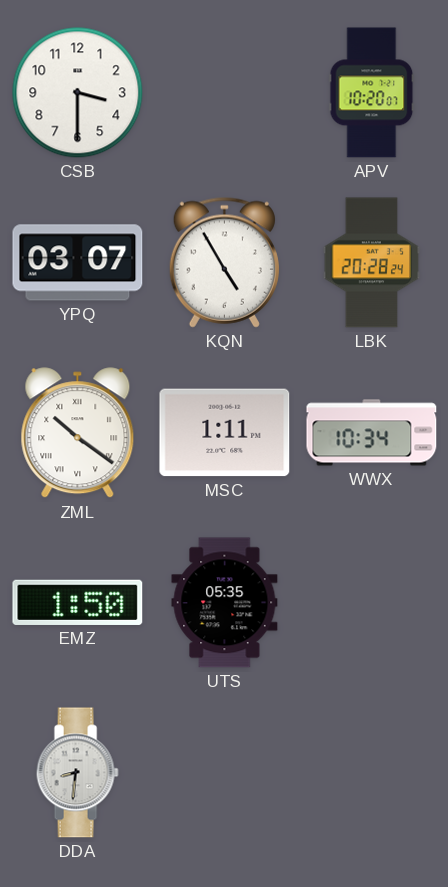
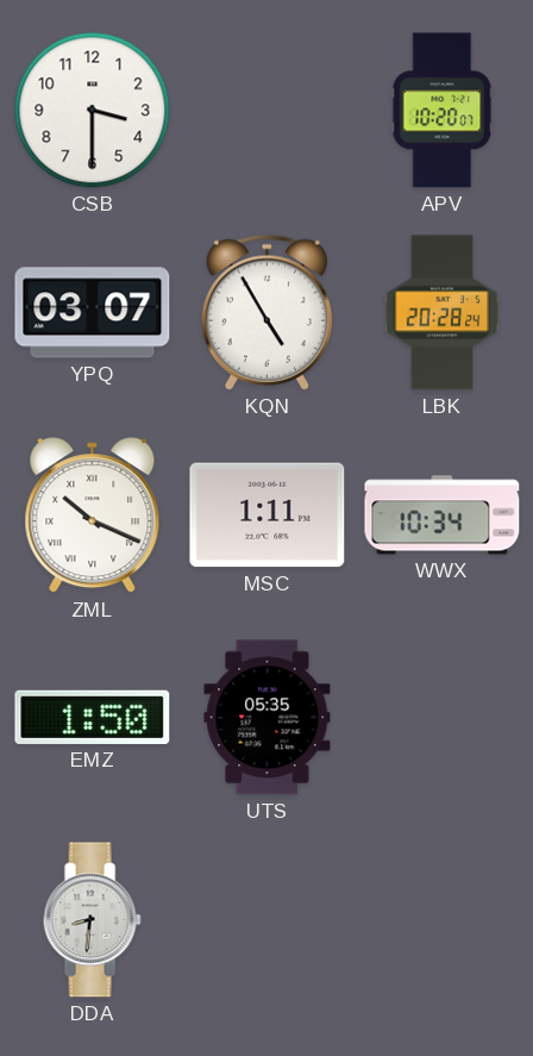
ZML: 10:21 -> 10:19 (93, 515)
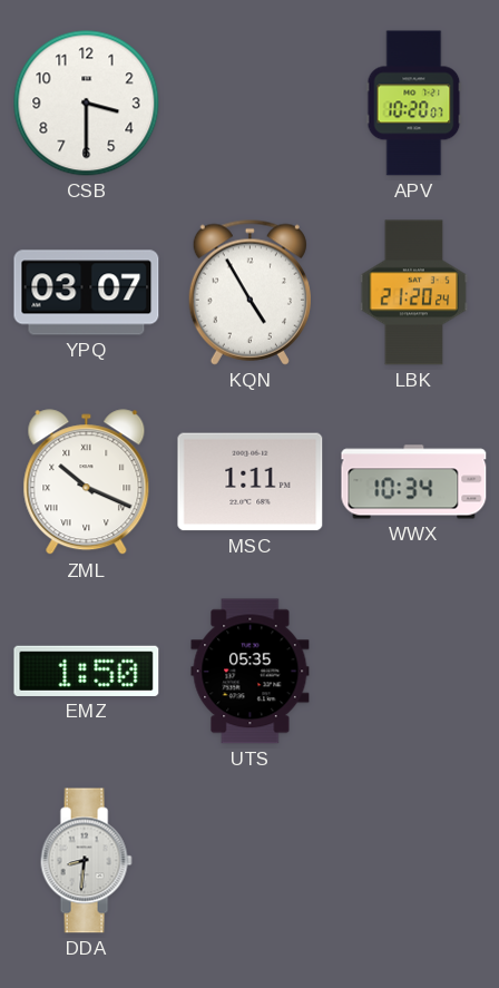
LBK: 20:28 -> 21:20 (414, 293)
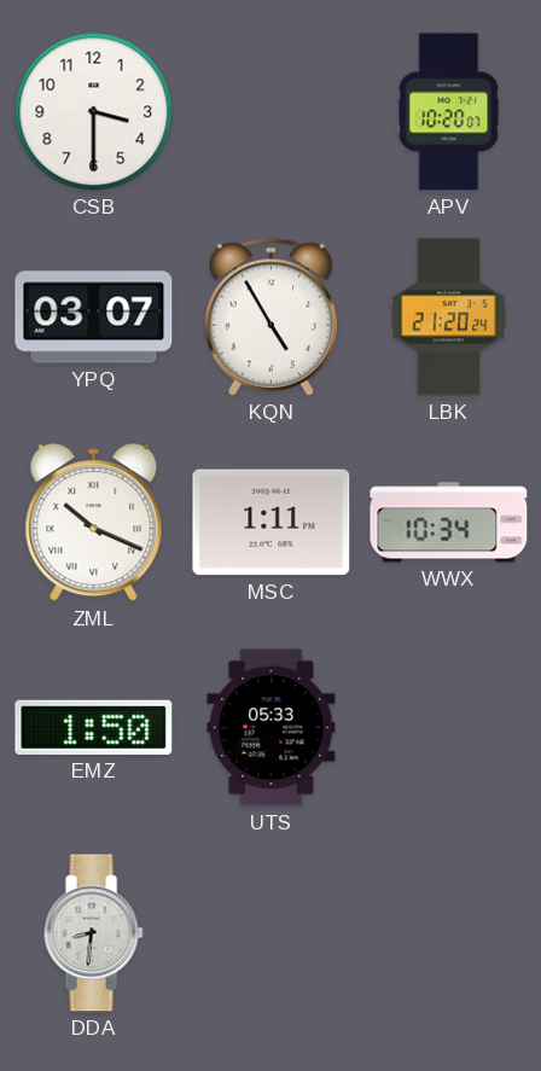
UTS: 05:35 -> 05:33 (272, 728)
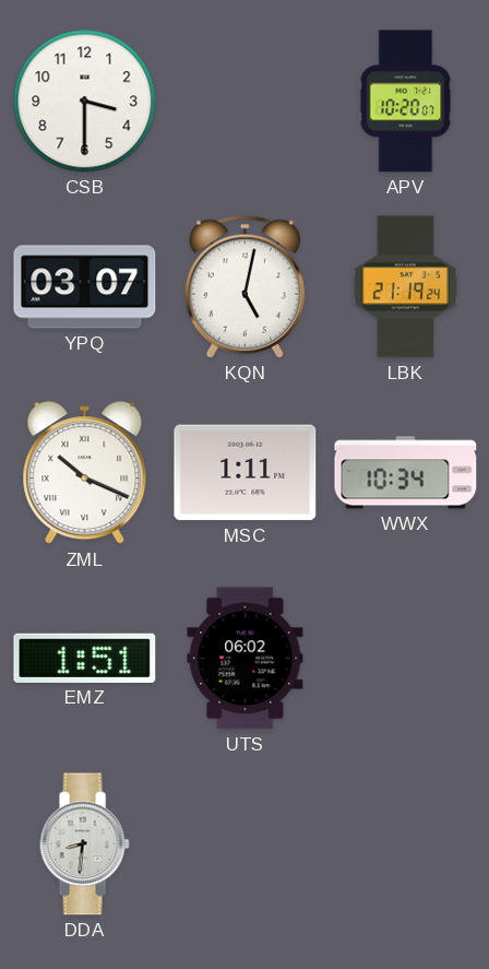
KQN: 4:55 -> 5:02 (244, 286)
LBK: 21:20 -> 21:19 (406, 287)
EMZ: 1:50 -> 1:51 (85, 658)
UTS: 05:33 -> 06:02 (246, 659)
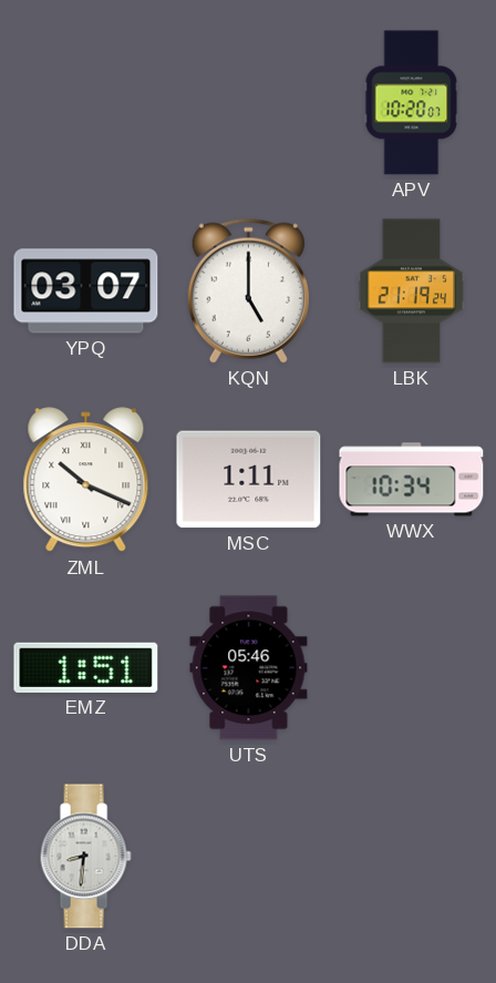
CSB: 3:30 -> none (85, 102)
KQN: 5:02 -> 5:00 (248, 290)
UTS: 06:02 -> 05:46 (249, 668)
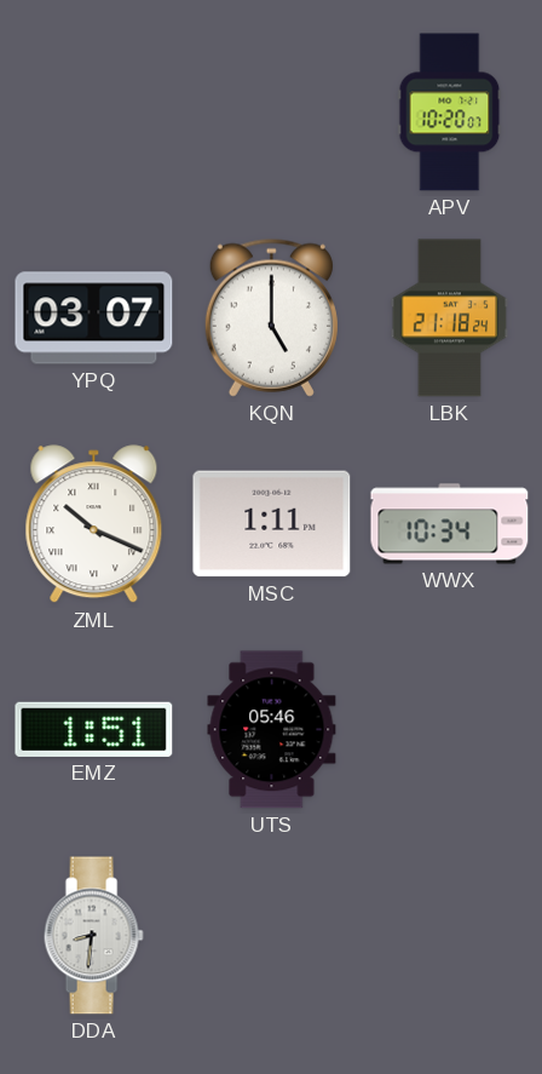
LBK: 21:19 -> 21:18 (450, 318)
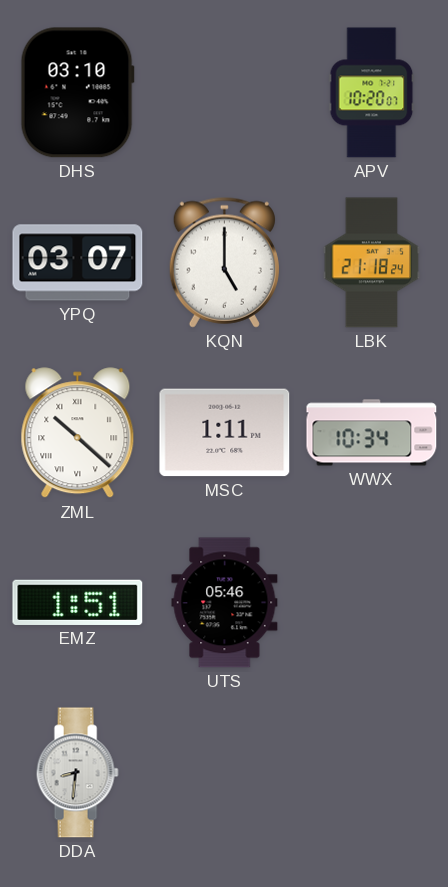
DHS: none -> 03:10 (77, 93)
ZML: 10:19 -> 10:22 (78, 433)
